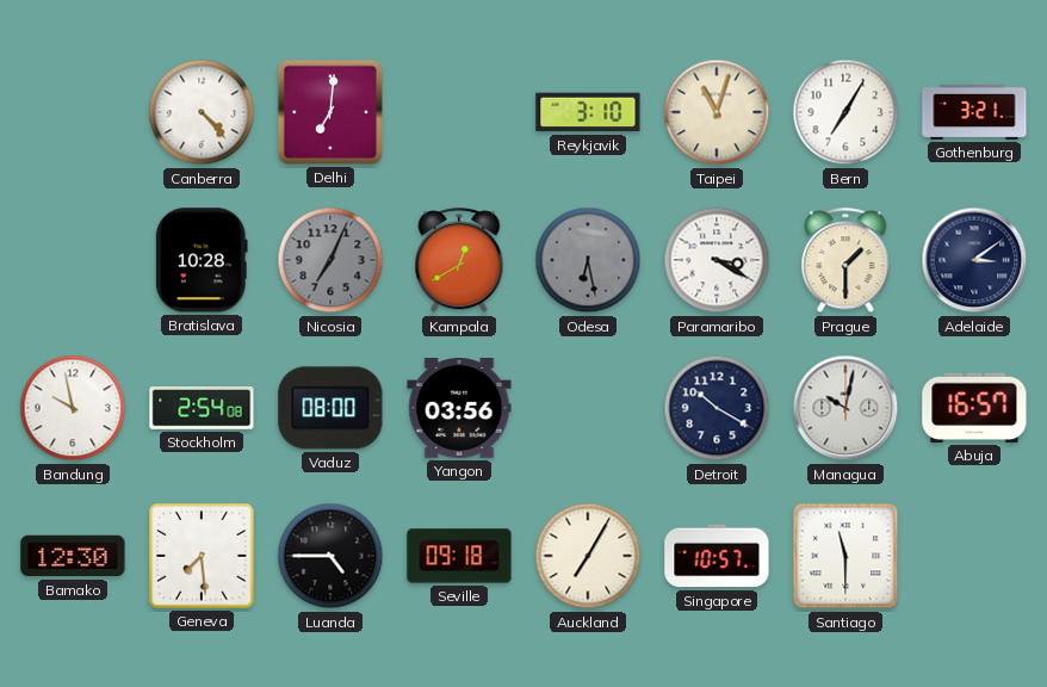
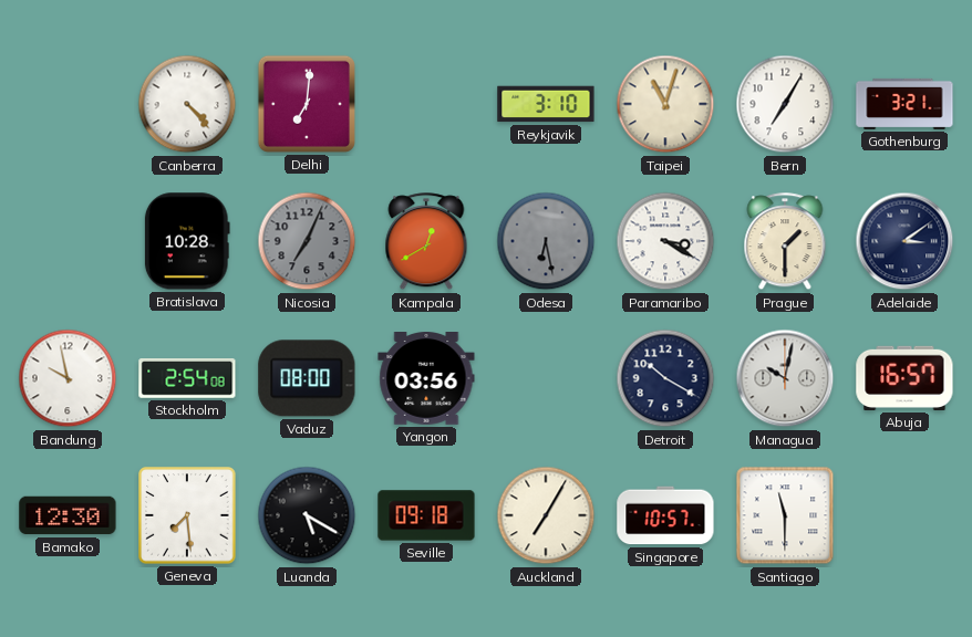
Luanda: 4:45 -> 5:20 (307, 515)
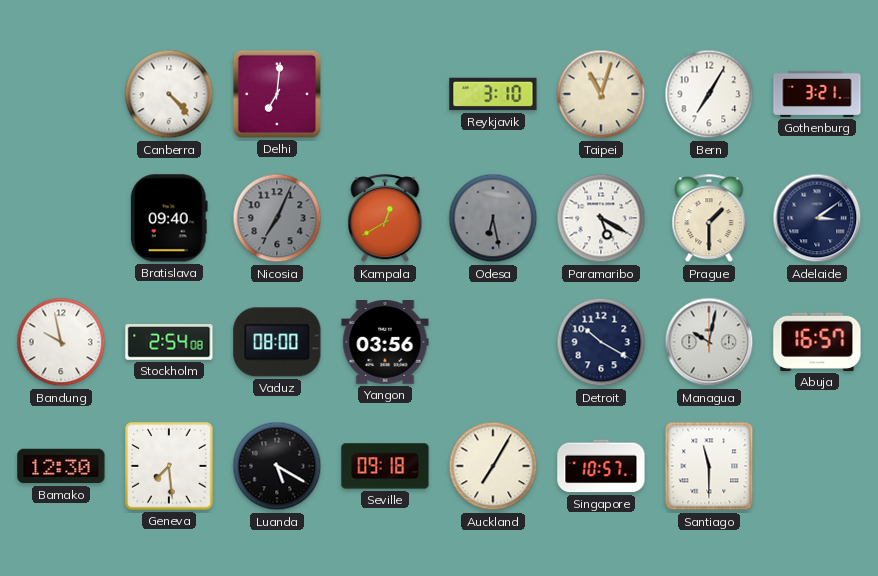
Bratislava: 10:28 -> 09:40 (169, 218)
Paramaribo: 3:20 -> 5:20 (601, 218)
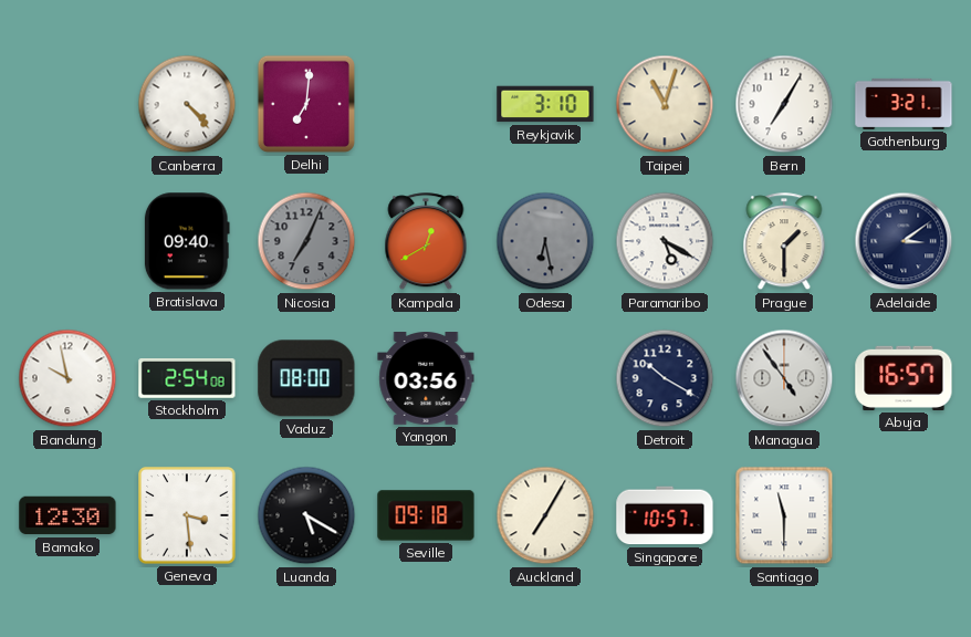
Managua: 10:02 -> 4:54 (784, 378)
Geneva: 7:29 -> 3:29 (187, 515)
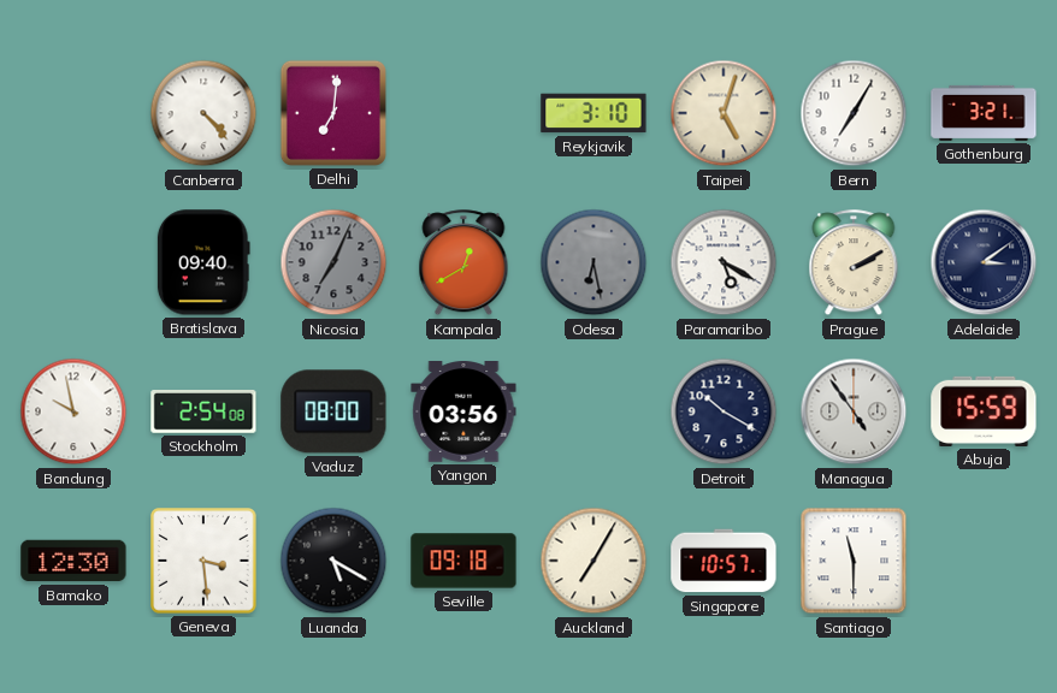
Taipei: 11:03 -> 5:03 (724, 113)
Prague: 1:30 -> 2:10 (854, 263)
Abuja: 16:57 -> 15:59 (984, 411)
